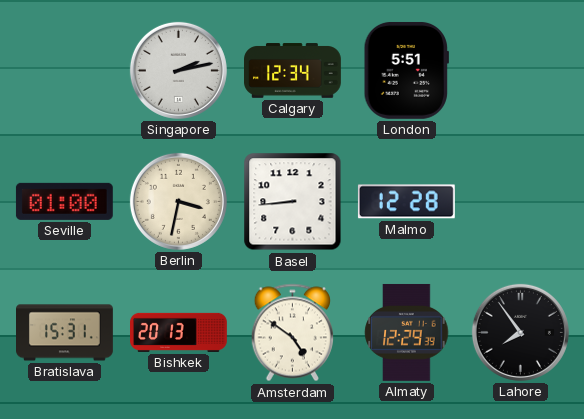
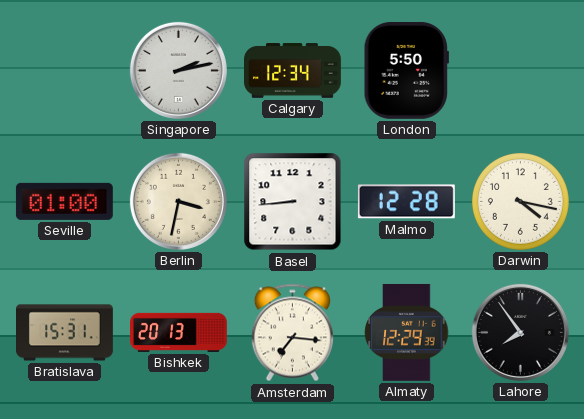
London: 5:51 -> 5:50 (406, 70)
Darwin: none -> 4:17 (520, 201)
Amsterdam: 4:51 -> 7:16 (292, 333)
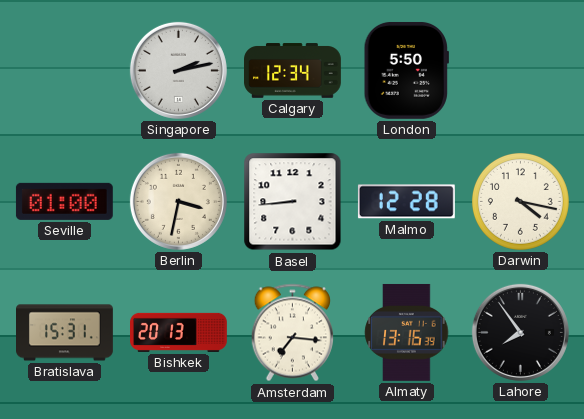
Almaty: 12:29 -> 13:16 (407, 332)
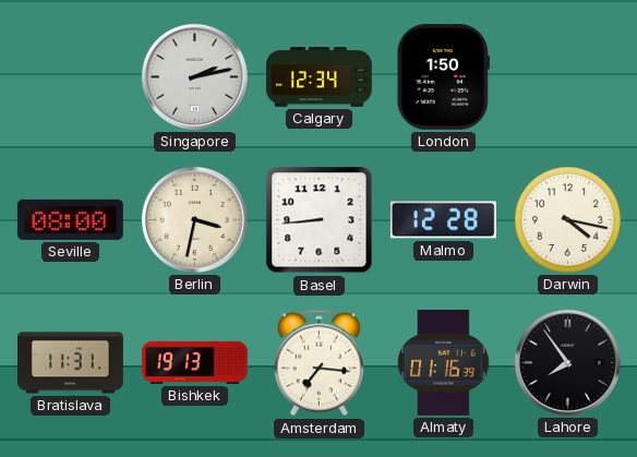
London: 5:50 -> 1:50 (443, 76)
Seville: 01:00 -> 08:00 (70, 219)
Bratislava: 15:31 -> 11:31 (71, 363)
Bishkek: 20:13 -> 19:13 (195, 362)
Almaty: 13:16 -> 01:16 (444, 362)
